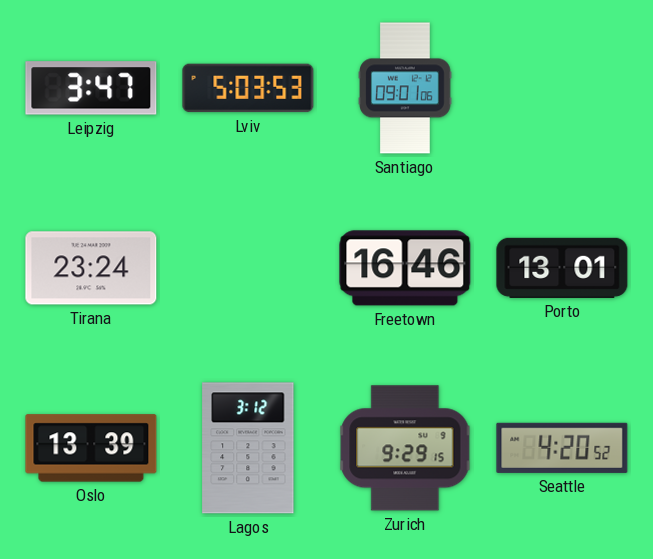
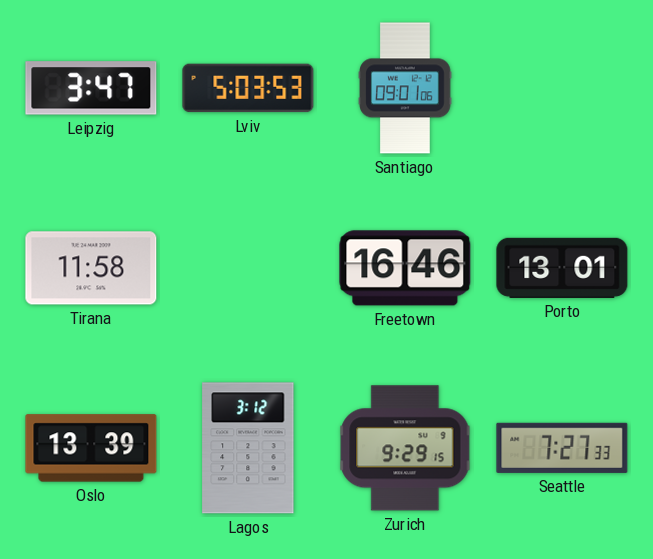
Tirana: 23:24 -> 11:58 (91, 268)
Seattle: 4:20 -> 7:27 (562, 448)
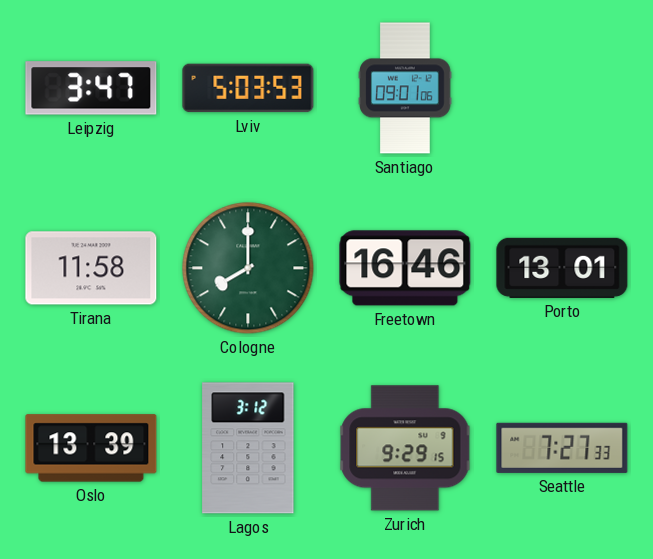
Cologne: none -> 8:00 (248, 268)
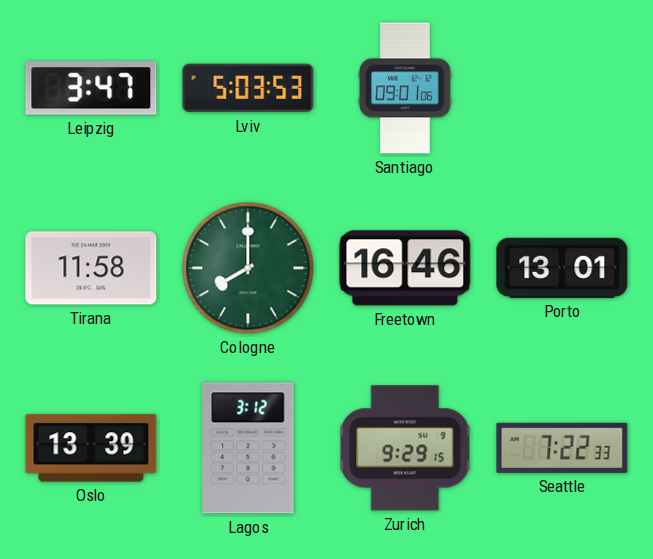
Seattle: 7:27 -> 7:22 (562, 448)
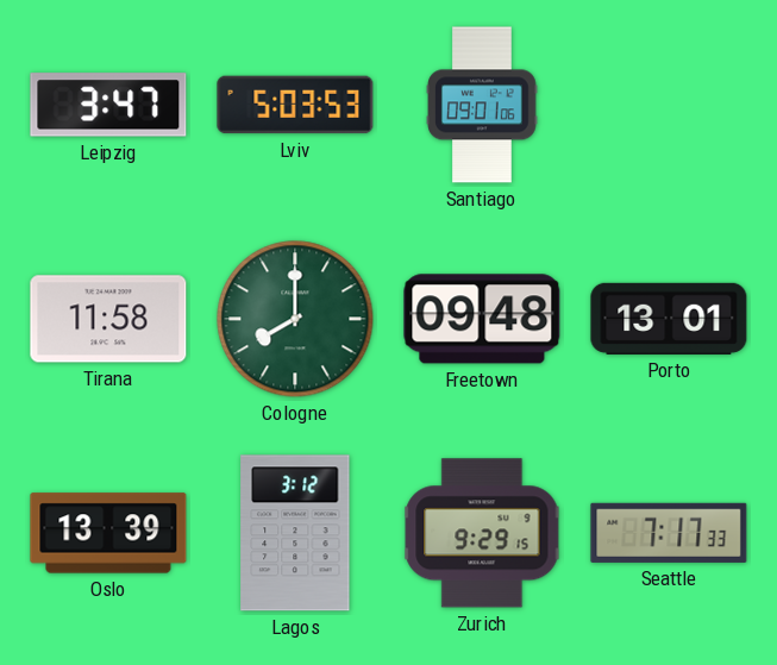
Freetown: 16:46 -> 09:48 (482, 319)
Seattle: 7:22 -> 7:17 (669, 533)
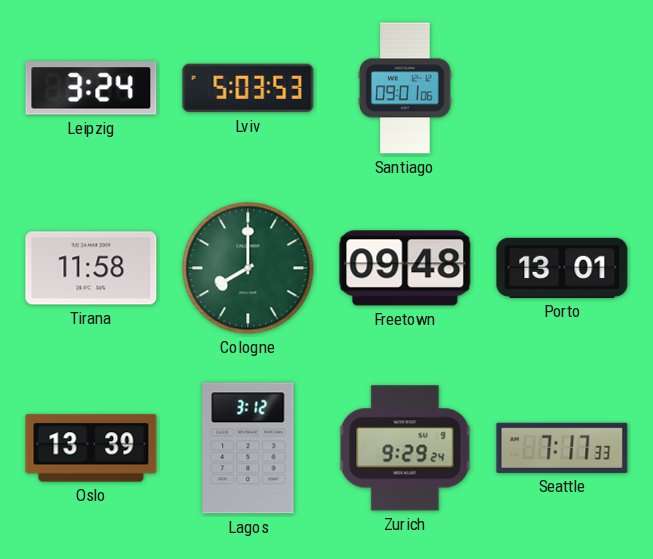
Leipzig: 3:47 -> 3:24 (91, 88)
Zurich: 9:29:15 -> 9:29:24 (405, 448)
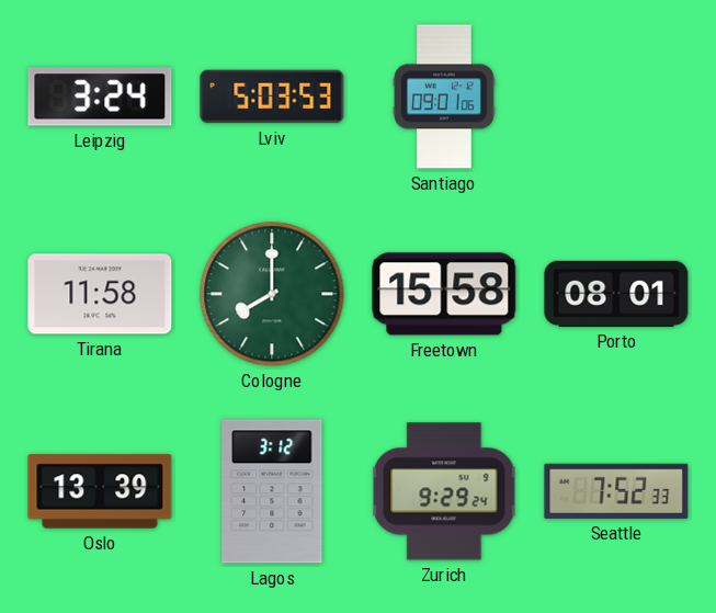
Freetown: 09:48 -> 15:58 (444, 294)
Porto: 13:01 -> 08:01 (616, 294)
Seattle: 7:17 -> 7:52 (616, 491)
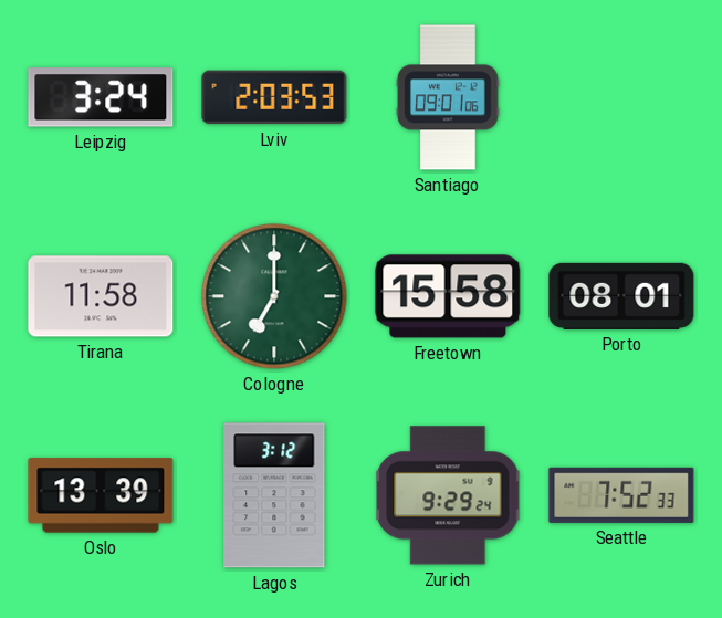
Lviv: 5:03 -> 2:03 (274, 97)
Cologne: 8:00 -> 7:00 (274, 296)
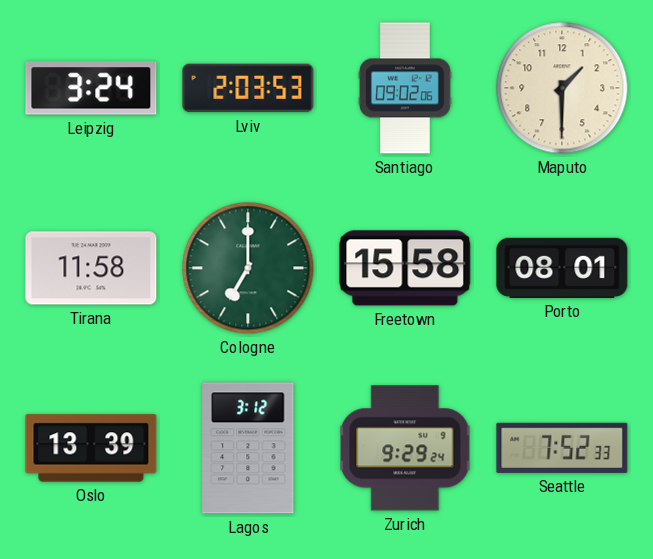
Santiago: 09:01 -> 09:02 (405, 88)
Maputo: none -> 1:30 (562, 88)
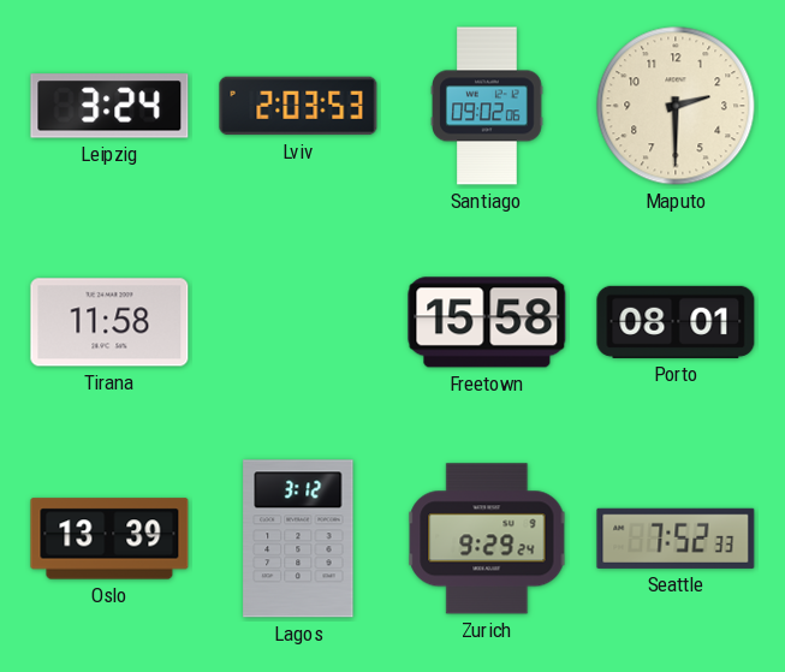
Maputo: 1:30 -> 2:30 (676, 106)
Cologne: 7:00 -> none (248, 268)
